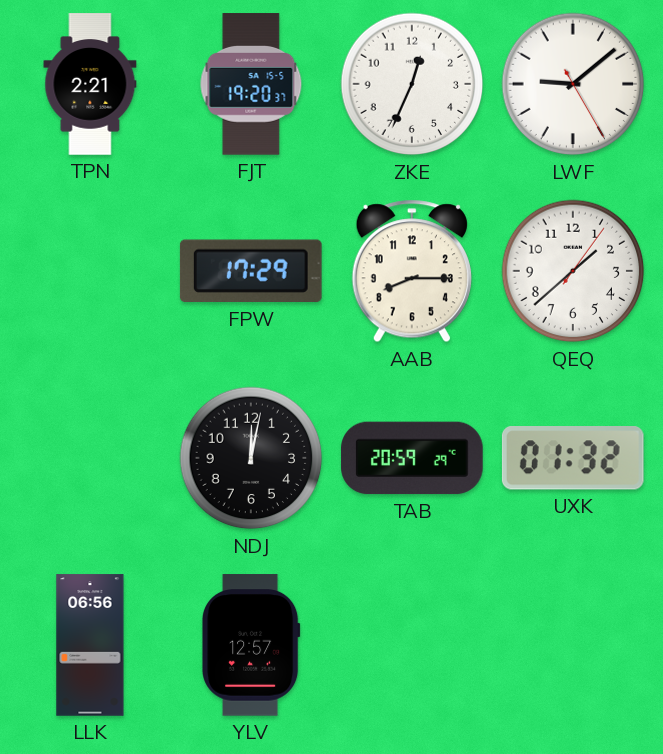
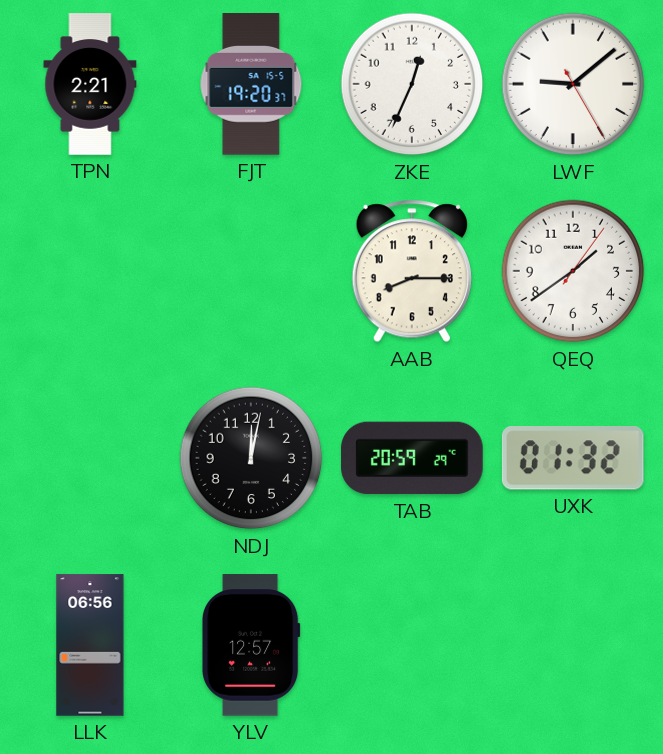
FPW: 17:29 -> none (251, 271)
QEQ: 1:38 -> 1:39 (573, 271)
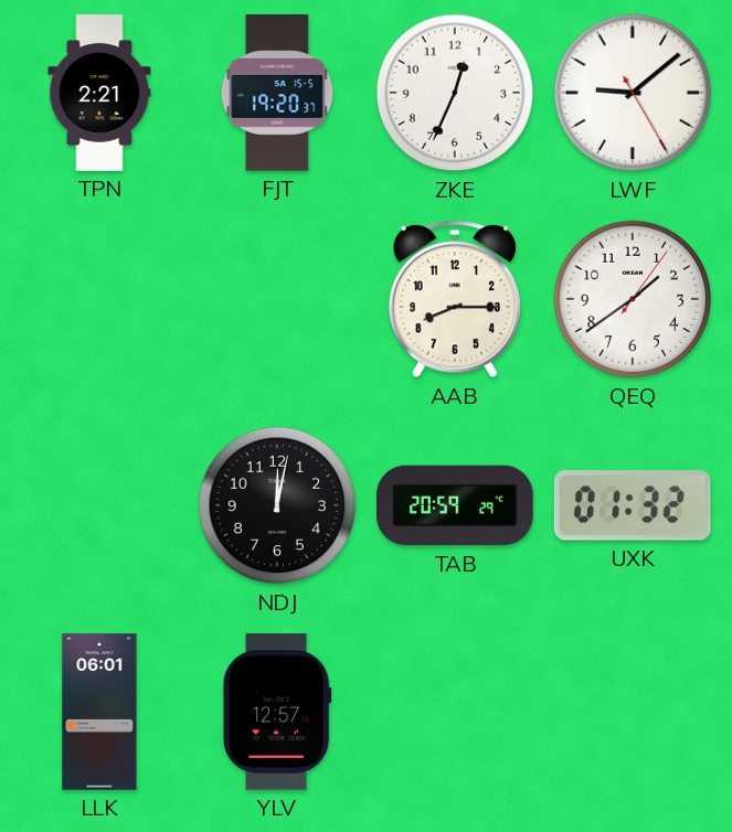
LLK: 06:56 -> 06:01 (99, 712)
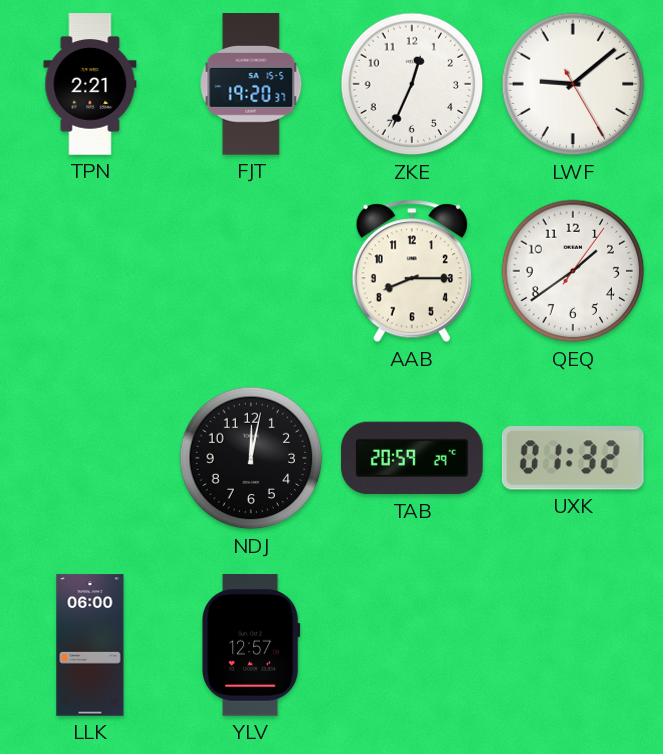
LLK: 06:01 -> 06:00 (90, 645)
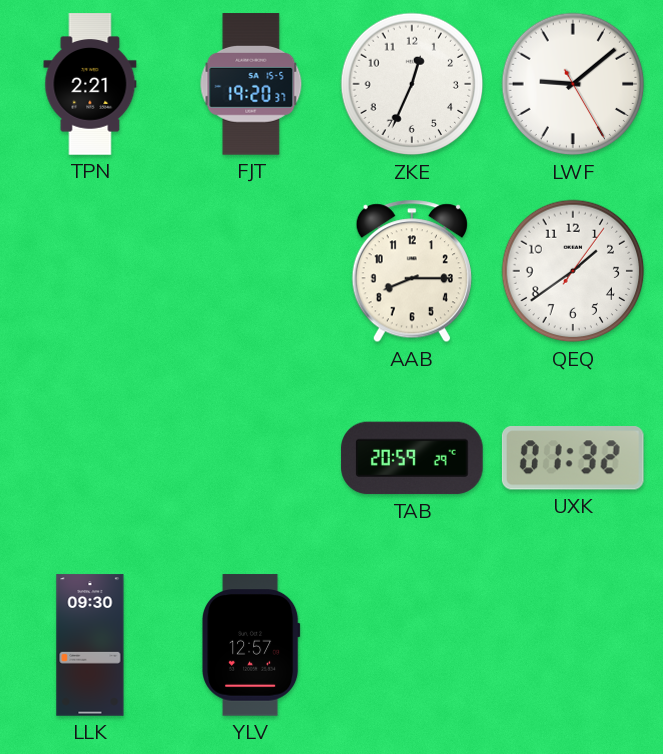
NDJ: 12:02 -> none (251, 458)
LLK: 06:00 -> 09:30 (90, 645)
